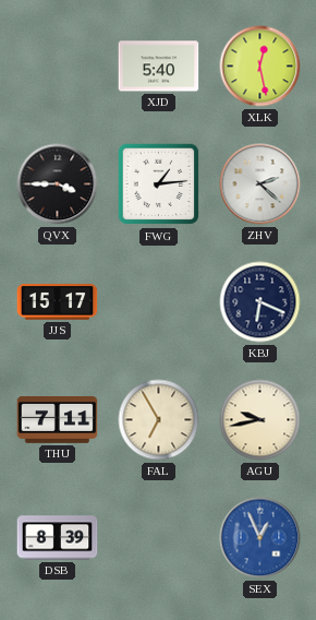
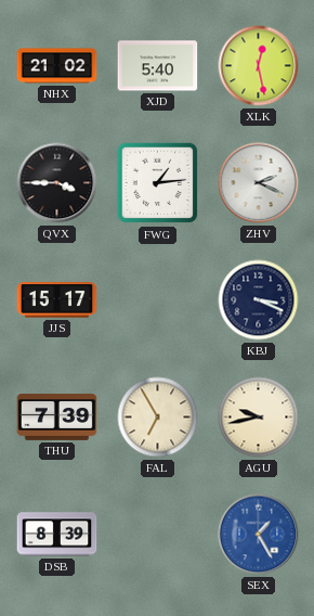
NHX: none -> 21:02 (57, 66)
ZHV: 2:22 -> 2:19 (259, 183)
KBJ: 6:19 -> 3:19 (259, 300)
THU: 7:11 -> 7:39 (57, 416)
SEX: 12:56 -> 1:25 (259, 535)
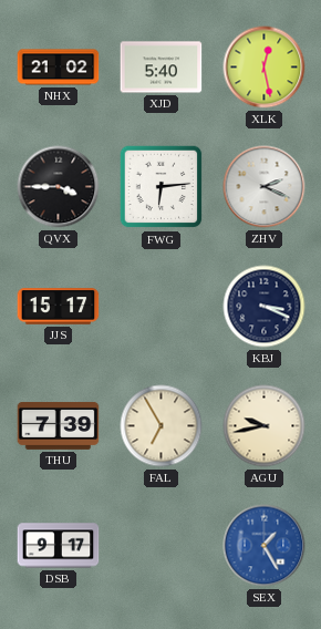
FWG: 1:14 -> 6:14 (162, 187)
DSB: 8:39 -> 9:17 (59, 546)
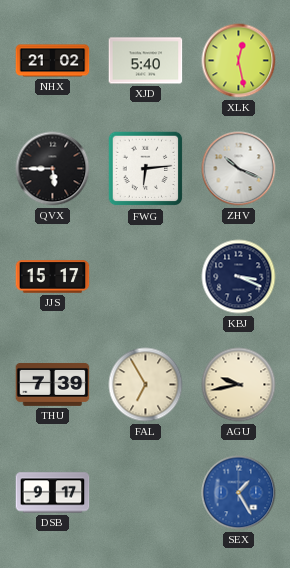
QVX: 3:45 -> 5:45 (53, 169)
ZHV: 2:19 -> 10:19 (239, 169)
